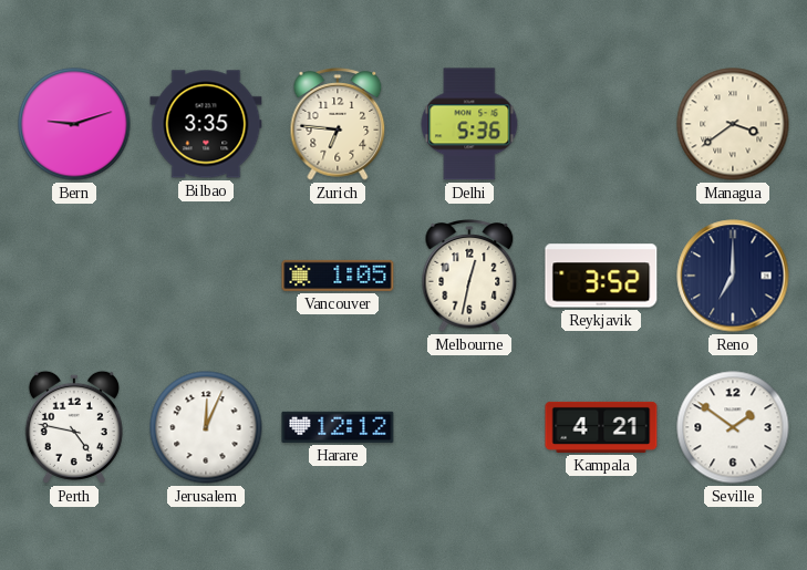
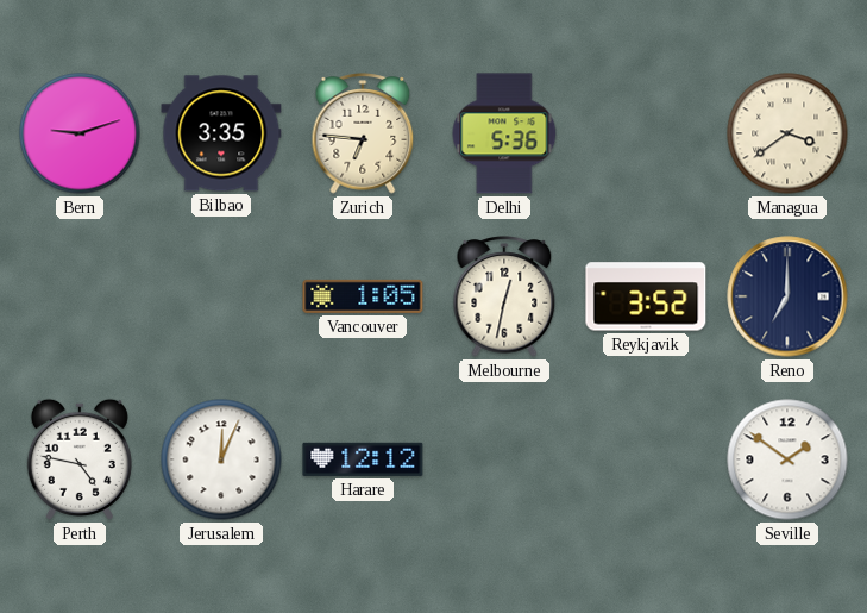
Kampala: 4:21 -> none (601, 427)
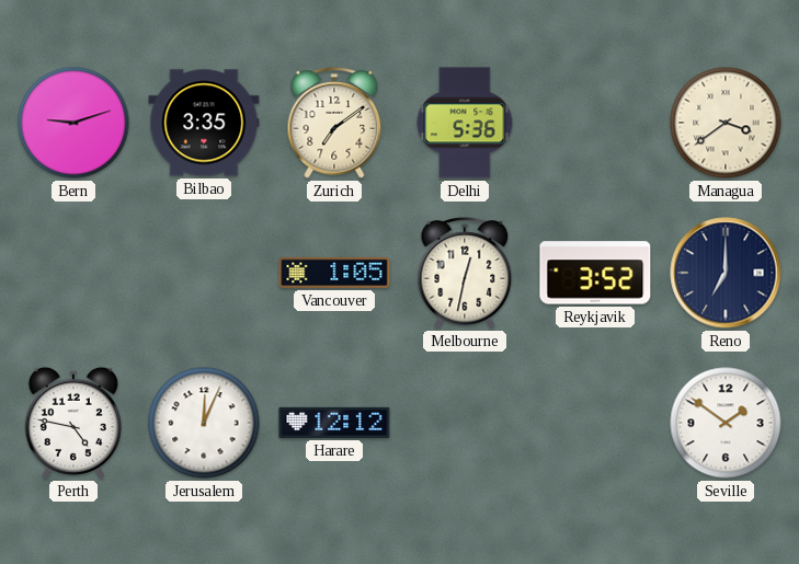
Zurich: 6:46 -> 7:09 (334, 123)
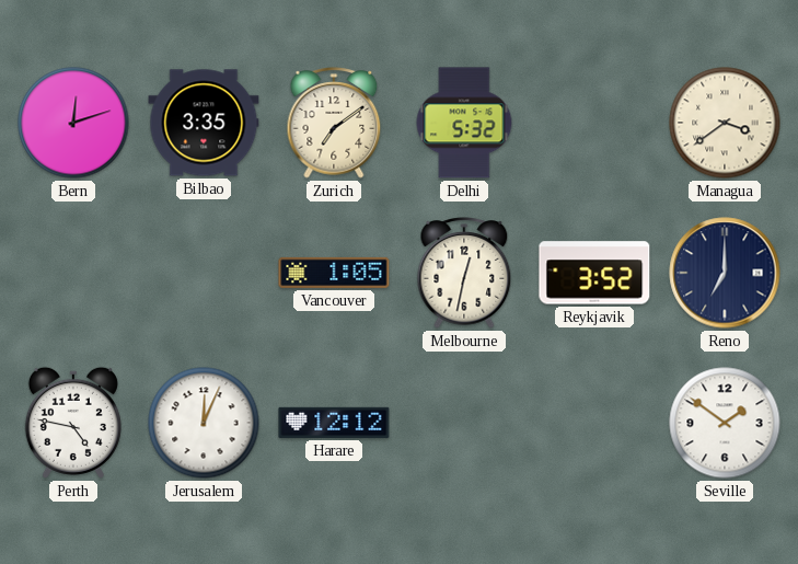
Bern: 9:12 -> 12:12 (73, 123)
Delhi: 5:36 -> 5:32 (464, 123)
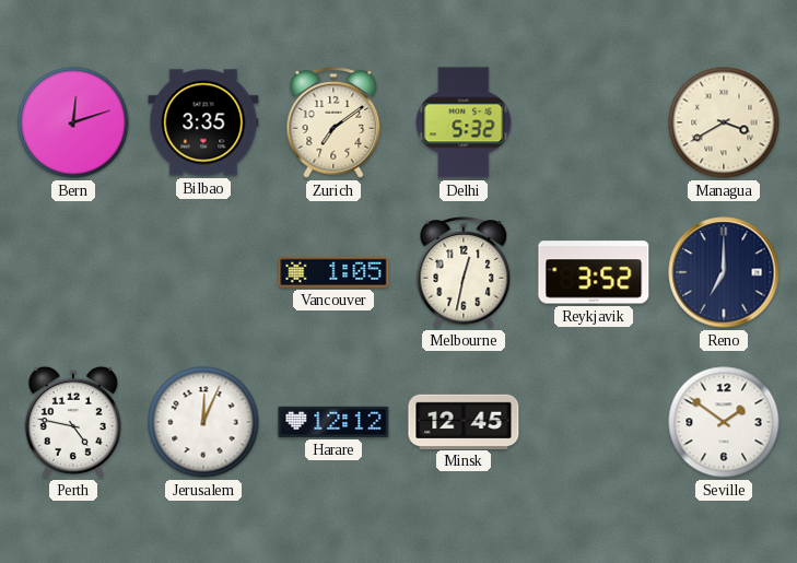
Managua: 3:39 -> 3:40 (724, 122)
Minsk: none -> 12:45 (464, 421)
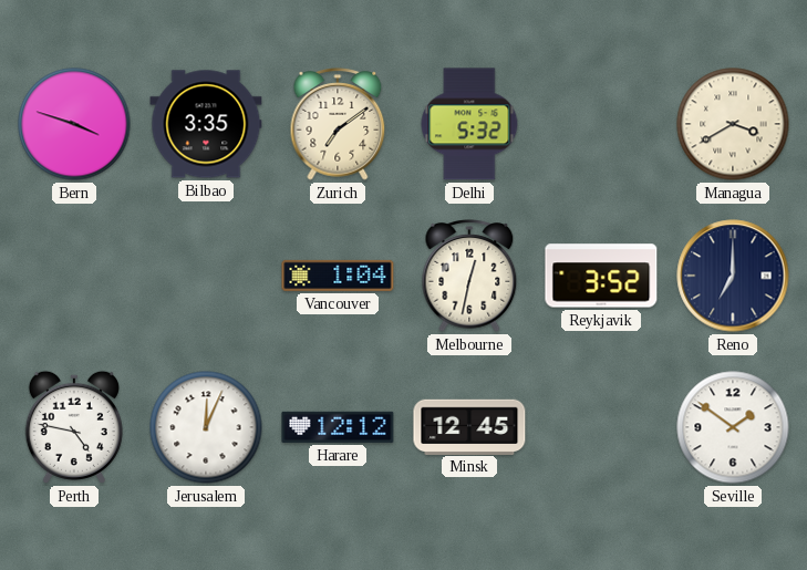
Bern: 12:12 -> 3:48 (74, 124)
Vancouver: 1:05 -> 1:04 (338, 276)
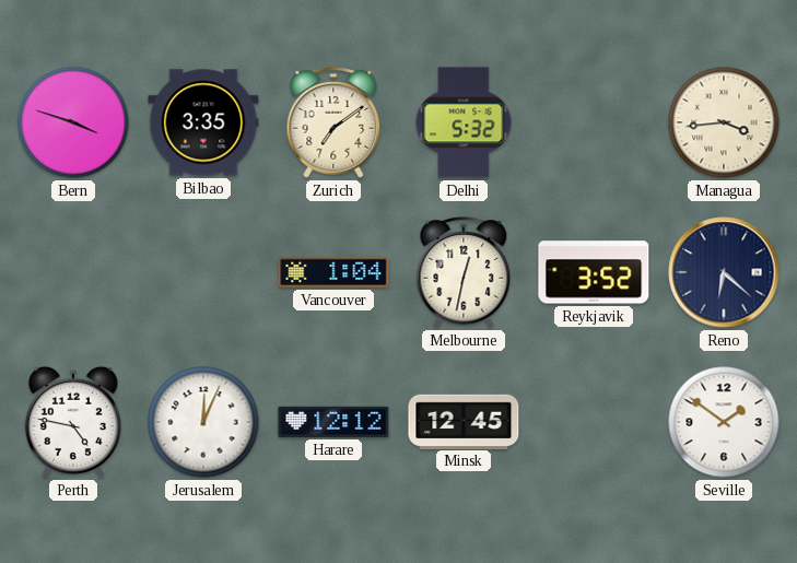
Managua: 3:40 -> 3:44 (724, 122)
Reno: 7:00 -> 6:22 (724, 272)
